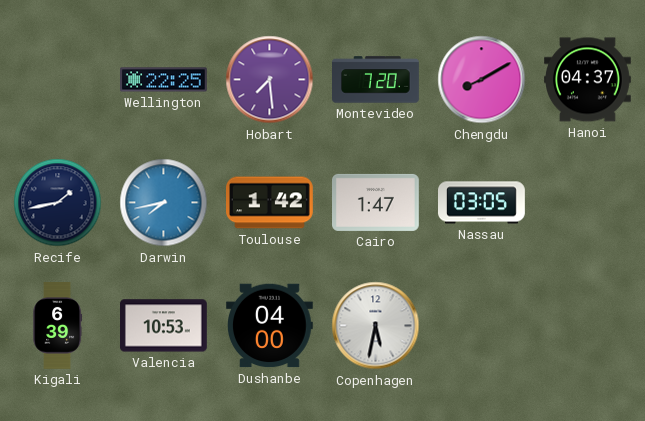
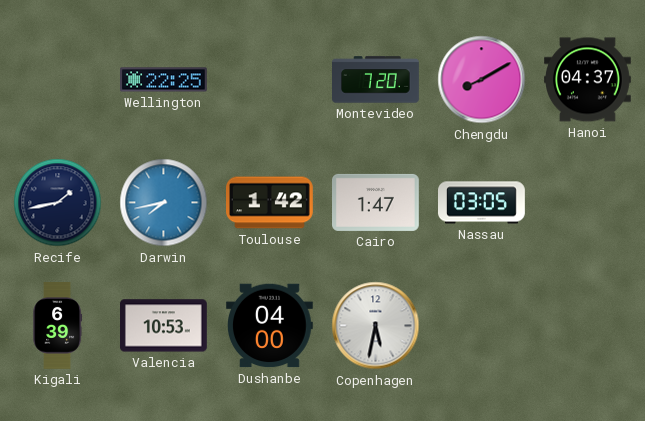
Hobart: 7:29 -> none (270, 80)
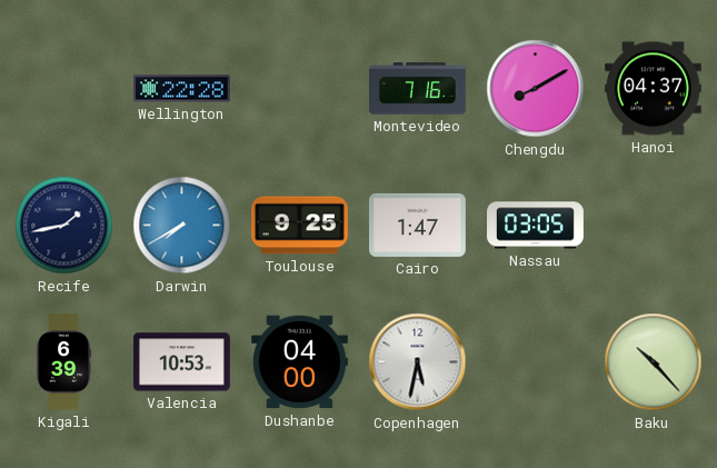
Wellington: 22:25 -> 22:28 (182, 89)
Montevideo: 7:20 -> 7:16 (418, 89)
Darwin: 7:43 -> 7:40 (182, 226)
Toulouse: 1:42 -> 9:25 (300, 226)
Baku: none -> 10:23 (654, 362)
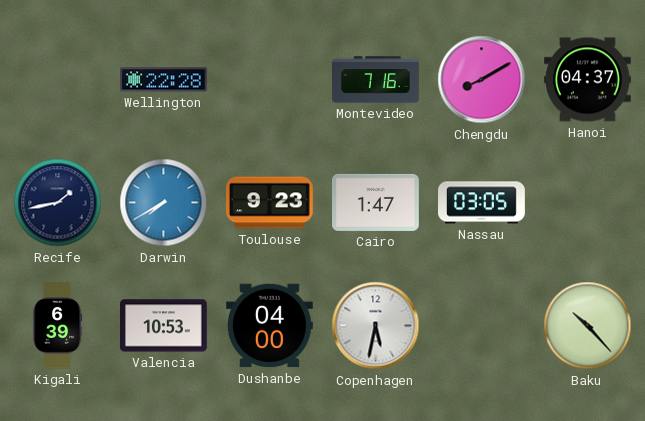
Toulouse: 9:25 -> 9:23 (270, 203)
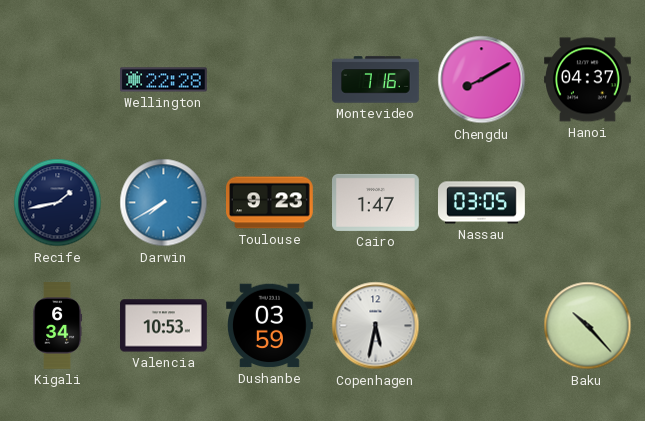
Kigali: 6:39 -> 6:34 (57, 326)
Dushanbe: 04:00 -> 03:59 (269, 326)
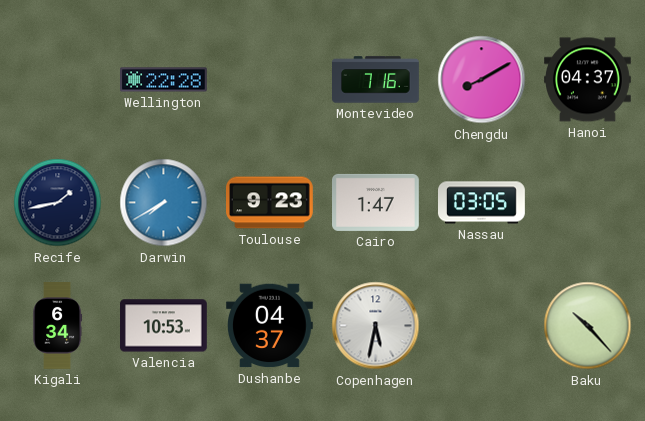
Dushanbe: 03:59 -> 04:37 (269, 326)
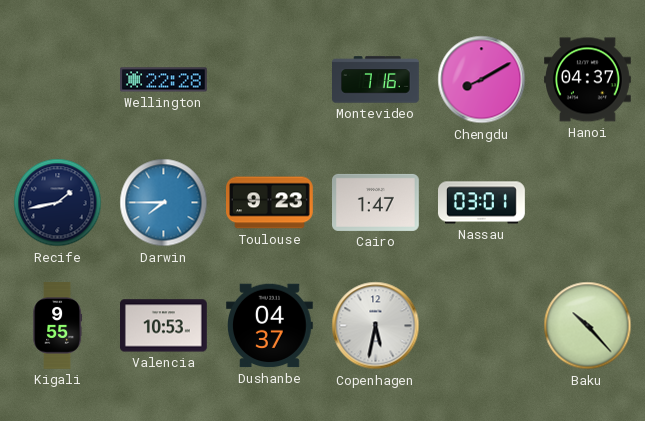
Darwin: 7:40 -> 7:45 (164, 203)
Nassau: 03:05 -> 03:01 (482, 203)
Kigali: 6:34 -> 9:55 (57, 326)
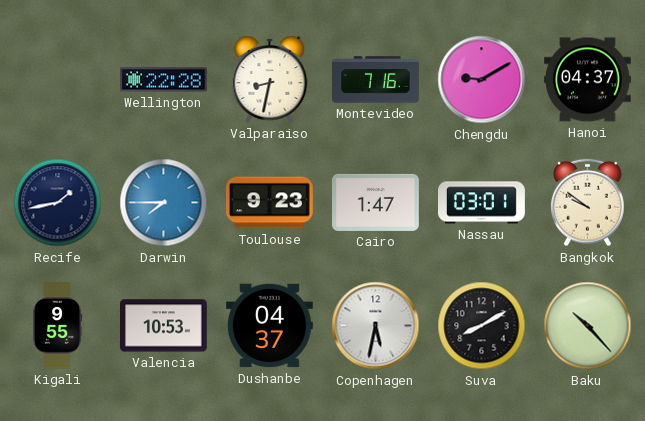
Valparaiso: none -> 8:32 (270, 79)
Chengdu: 8:10 -> 9:10 (482, 80)
Bangkok: none -> 9:51 (588, 203)
Suva: none -> 8:10 (482, 326)
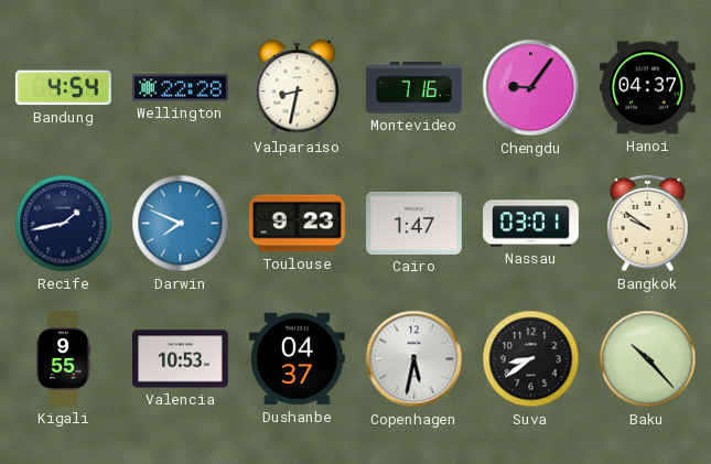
Bandung: none -> 4:54 (63, 88)
Chengdu: 9:10 -> 9:06 (531, 88)
Darwin: 7:45 -> 7:49 (181, 224)
Suva: 8:10 -> 8:39 (531, 359)
